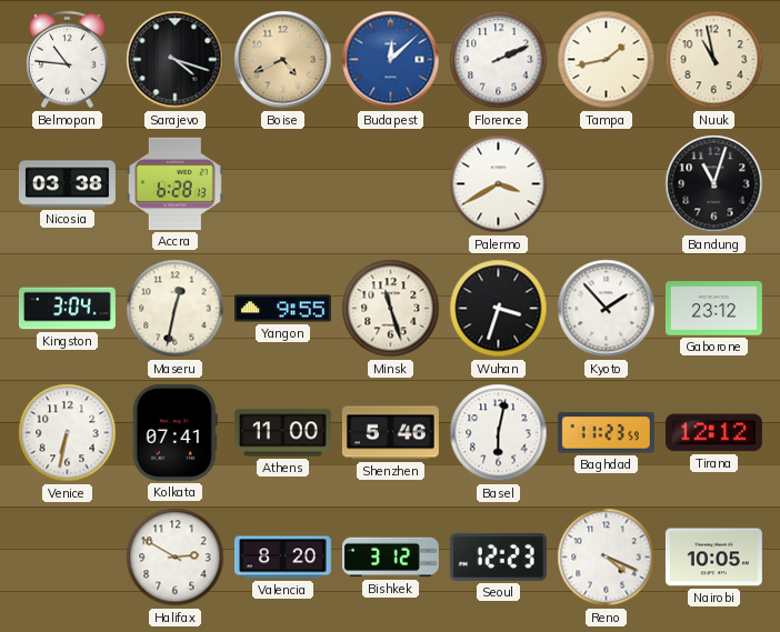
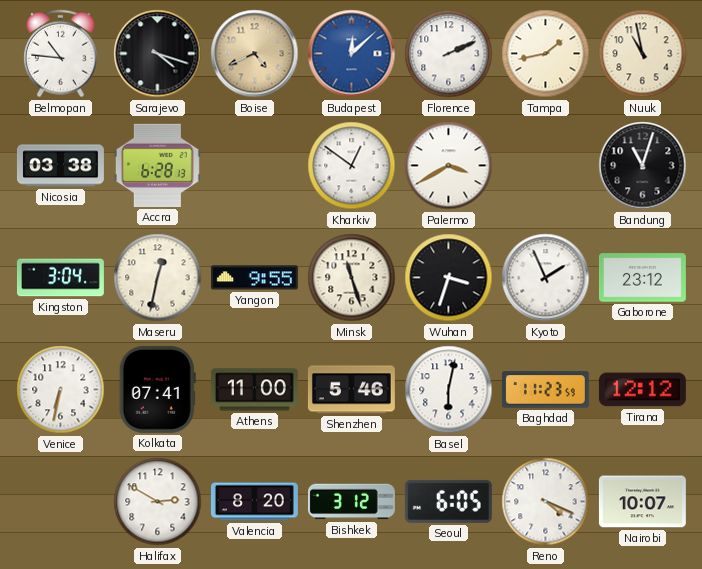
Kharkiv: none -> 12:51 (352, 166)
Kyoto: 1:53 -> 1:56 (546, 278)
Seoul: 12:23 -> 6:05 (448, 501)
Nairobi: 10:05 -> 10:07 (642, 502)
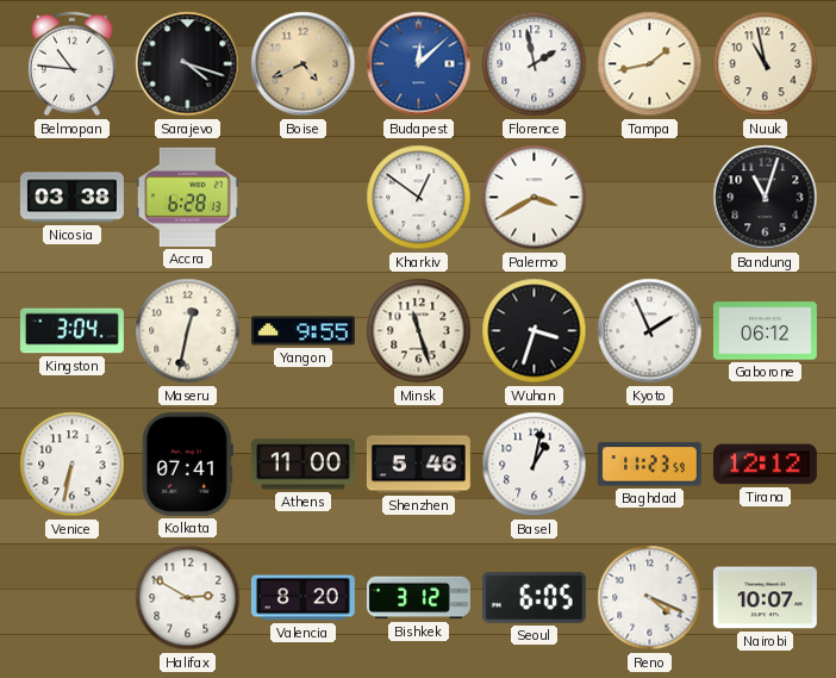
Florence: 2:11 -> 1:58 (535, 64)
Gaborone: 23:12 -> 06:12 (765, 331)
Basel: 6:02 -> 1:02 (535, 465)
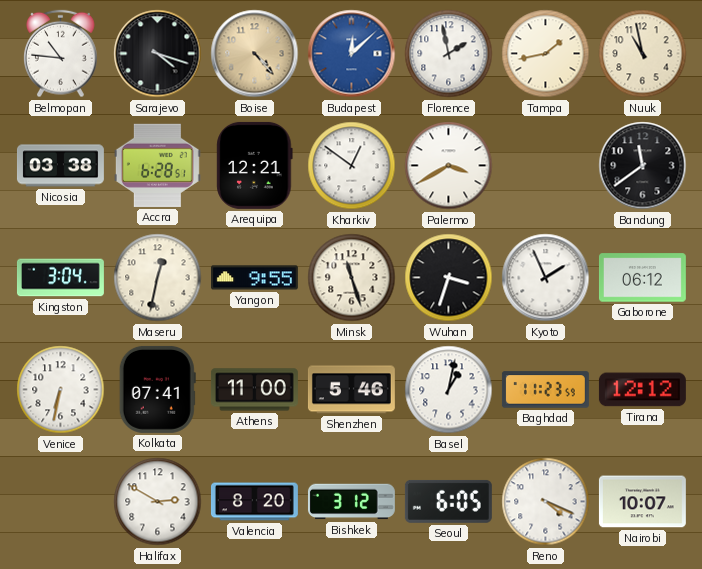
Boise: 4:41 -> 4:23 (255, 54)
Accra: 6:28:13 -> 6:28:51 (157, 165)
Arequipa: none -> 12:21 (255, 165)
Bandung: 11:03 -> 11:39 (643, 166)
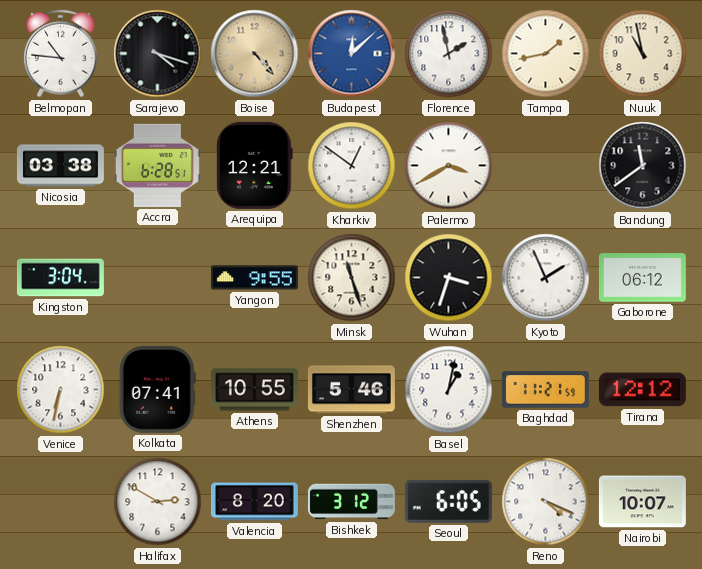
Maseru: 12:32 -> none (158, 278)
Athens: 11:00 -> 10:55 (254, 390)
Baghdad: 11:23 -> 11:21 (545, 390)
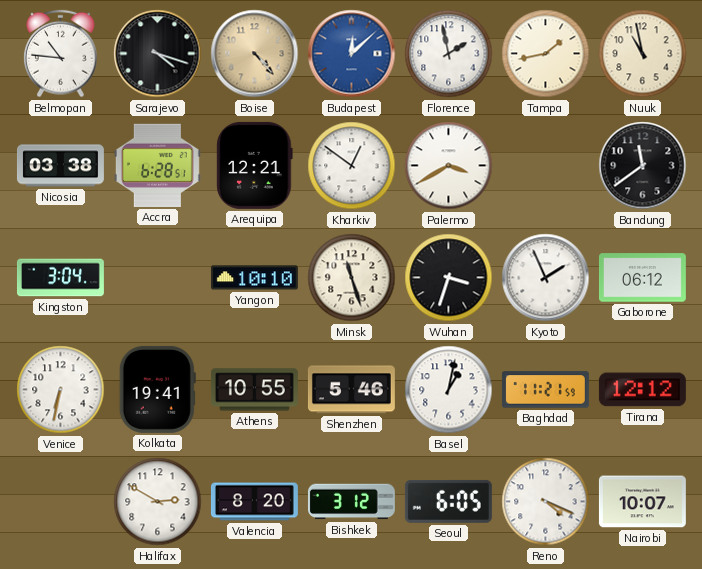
Yangon: 9:55 -> 10:10 (254, 278)
Kolkata: 07:41 -> 19:41 (157, 389)
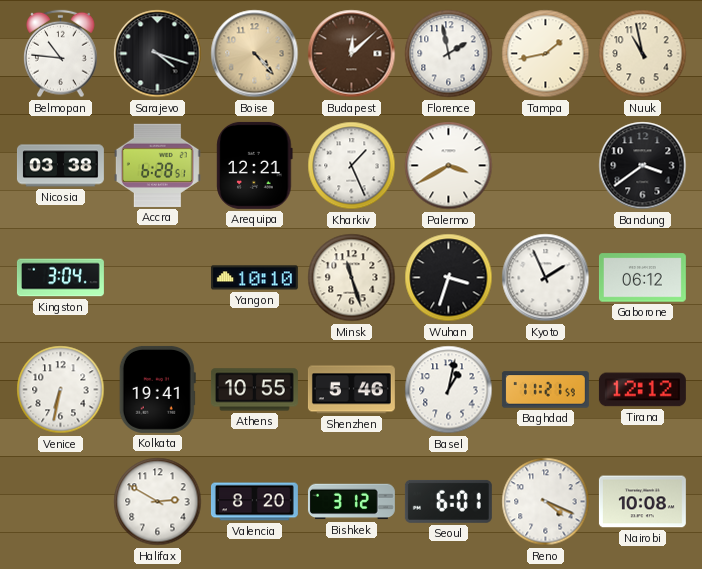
Budapest dial: blue -> brown (352, 54)
Kharkiv: 12:51 -> 1:26 (352, 166)
Bandung: 11:39 -> 3:39 (643, 166)
Seoul: 6:05 -> 6:01 (448, 501)
Nairobi: 10:07 -> 10:08 (642, 502)
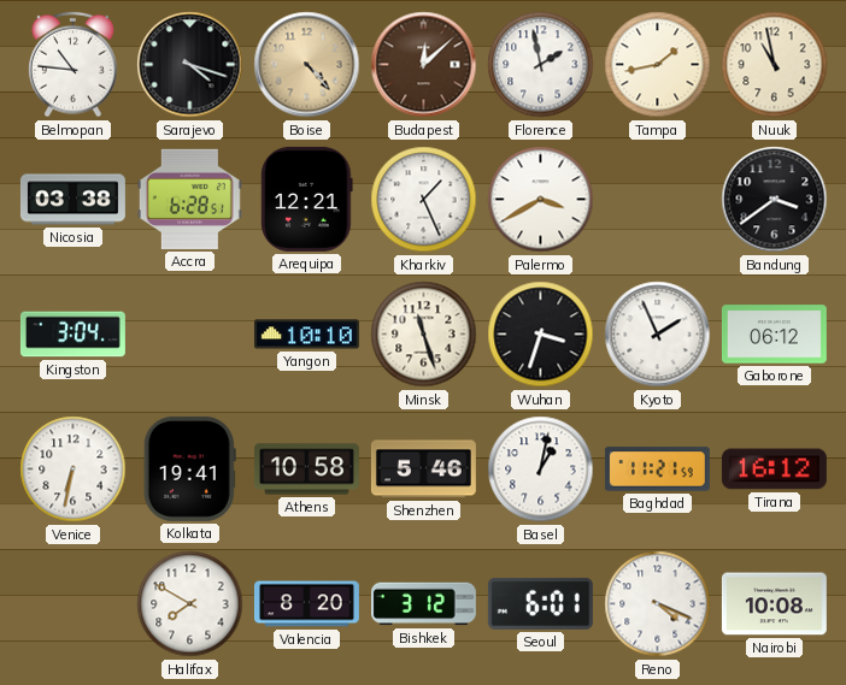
Athens: 10:55 -> 10:58 (306, 470)
Tirana: 12:12 -> 16:12 (774, 470)
Halifax: 2:50 -> 7:50 (190, 604)
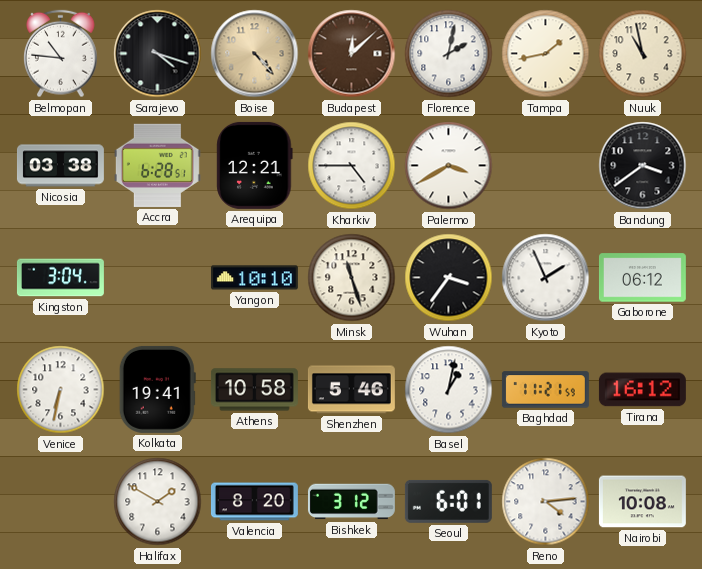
Florence: 1:58 -> 2:02 (449, 54)
Kharkiv: 1:26 -> 4:45 (352, 166)
Wuhan: 3:33 -> 3:36 (449, 278)
Halifax: 7:50 -> 1:50 (158, 502)
Reno: 4:19 -> 4:14 (546, 502)
